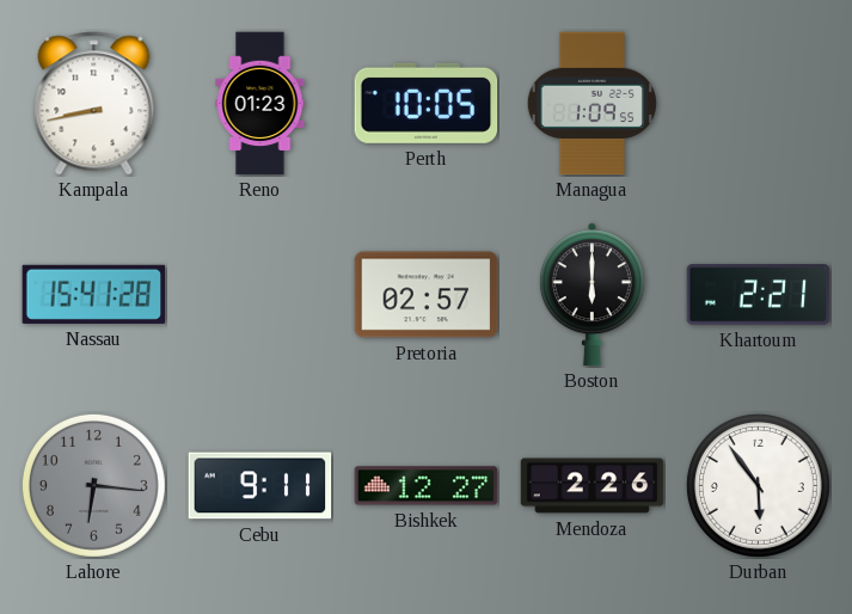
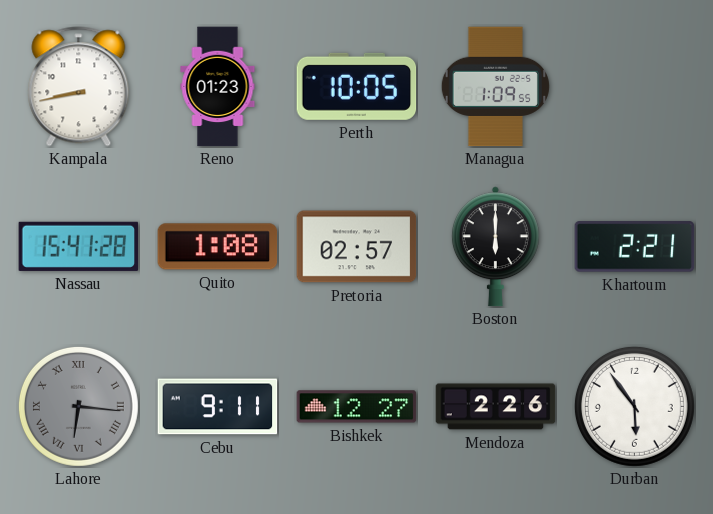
Quito: none -> 1:08 (218, 247)
Lahore numerals: Arabic -> Roman (78, 406)
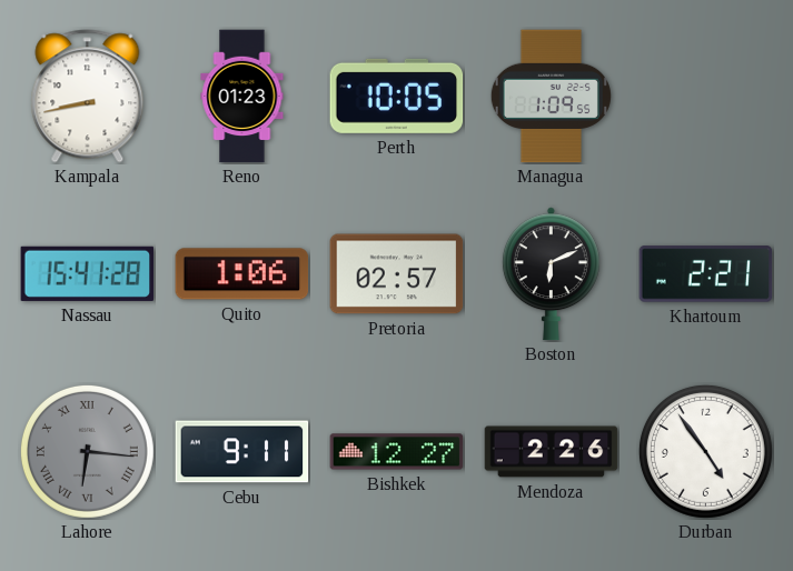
Quito: 1:08 -> 1:06 (242, 274)
Boston: 6:00 -> 6:11 (551, 274)
Durban: 5:54 -> 4:54 (705, 451)
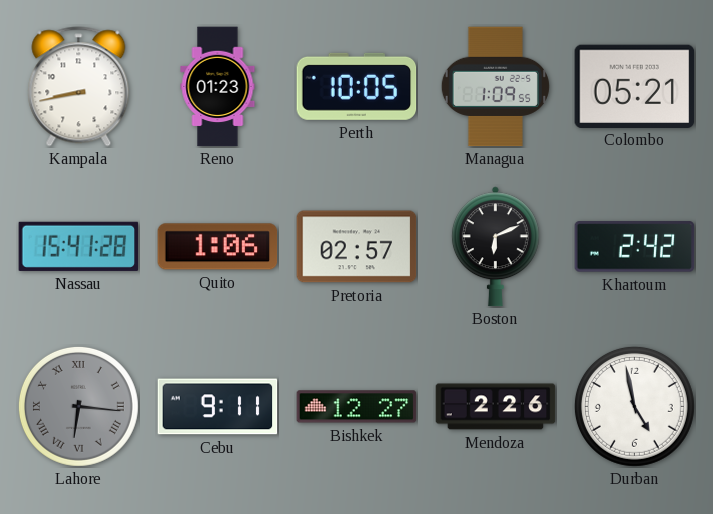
Colombo: none -> 05:21 (635, 86)
Khartoum: 2:21 -> 2:42 (635, 247)
Durban: 4:54 -> 4:58 (634, 406)
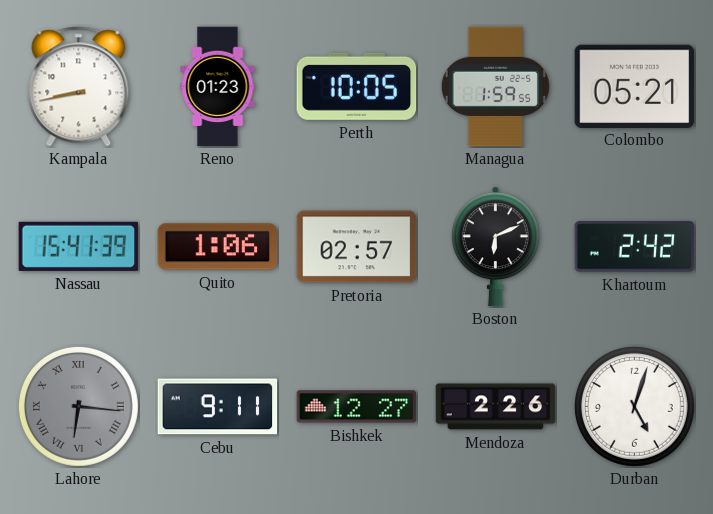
Managua: 1:09 -> 1:59 (495, 87)
Nassau: 15:41:28 -> 15:41:39 (79, 246)
Durban: 4:58 -> 5:03 (634, 406)
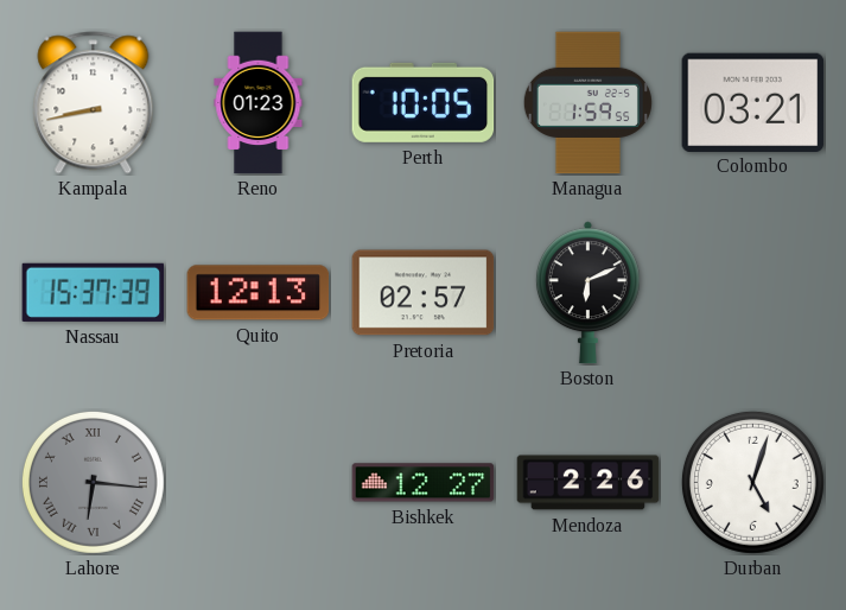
Colombo: 05:21 -> 03:21 (753, 102)
Nassau: 15:41 -> 15:37 (94, 292)
Quito: 1:06 -> 12:13 (259, 293)
Khartoum: 2:42 -> none (635, 247)
Cebu: 9:11 -> none (218, 407)
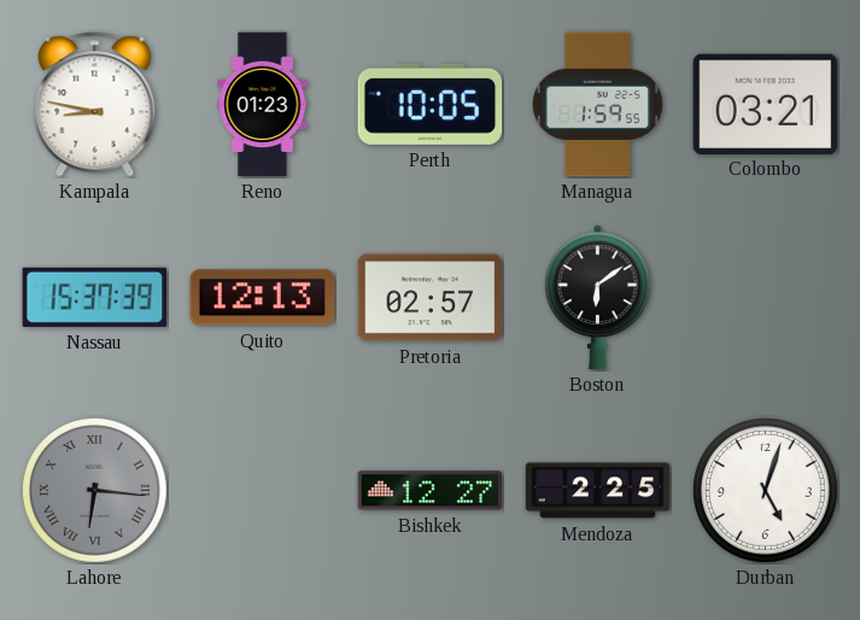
Kampala: 8:43 -> 8:47 (95, 105)
Boston: 6:11 -> 6:09 (597, 298)
Mendoza: 2:26 -> 2:25 (598, 491)
